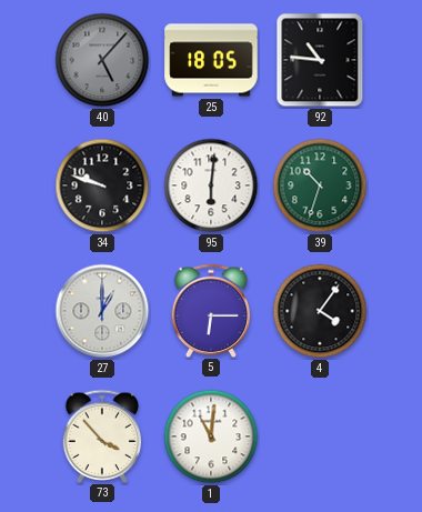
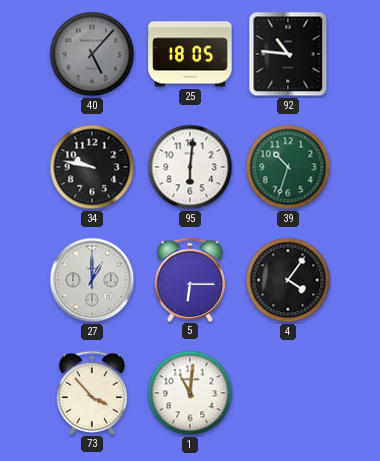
34: 9:48 -> 9:47 (92, 167)
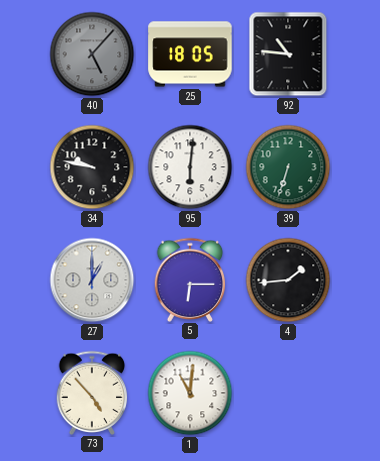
39: 10:33 -> 6:33 (288, 167)
4: 4:06 -> 1:44 (288, 280)
73: 3:53 -> 4:53 (92, 392)
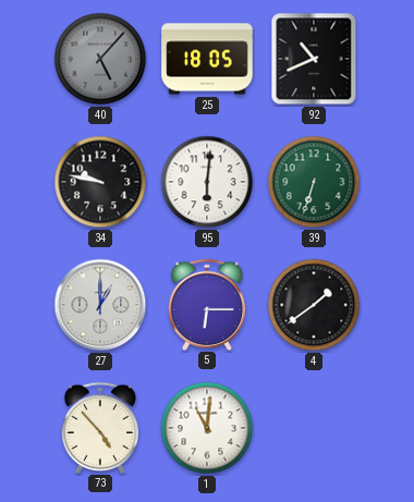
92: 10:46 -> 10:41 (314, 59)
4: 1:44 -> 1:39 (314, 305)
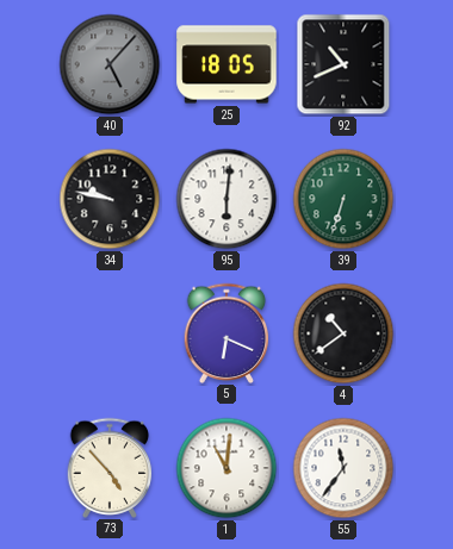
27: 1:00 -> none (100, 305)
5: 6:15 -> 6:19 (226, 332)
4: 1:39 -> 10:39 (343, 333)
55: none -> 11:36 (343, 468)
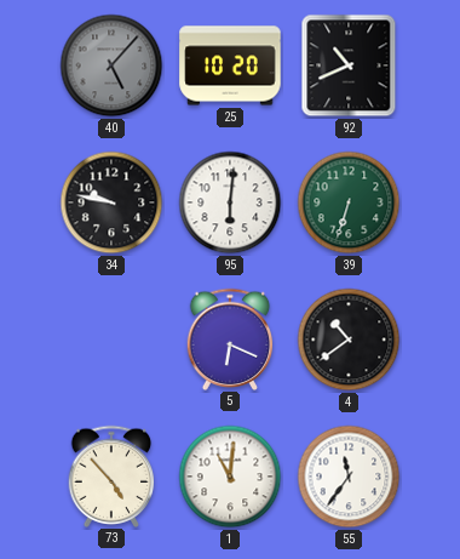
25: 18:05 -> 10:20 (230, 65)
